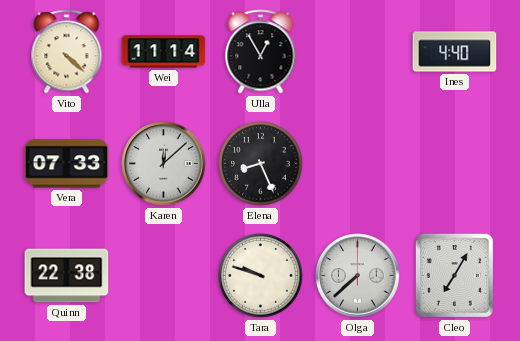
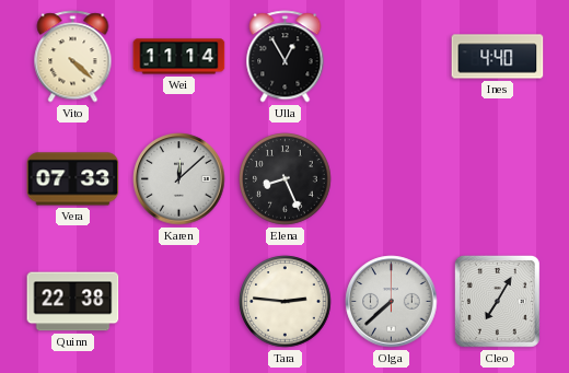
Tara: 9:48 -> 2:46 (286, 302)
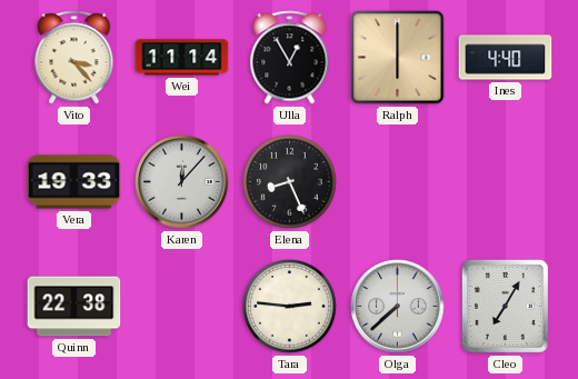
Vito: 4:22 -> 3:23 (74, 58)
Ralph: none -> 6:00 (398, 58)
Vera: 07:33 -> 19:33 (74, 182)
Karen: 12:08 -> 12:07 (182, 182)
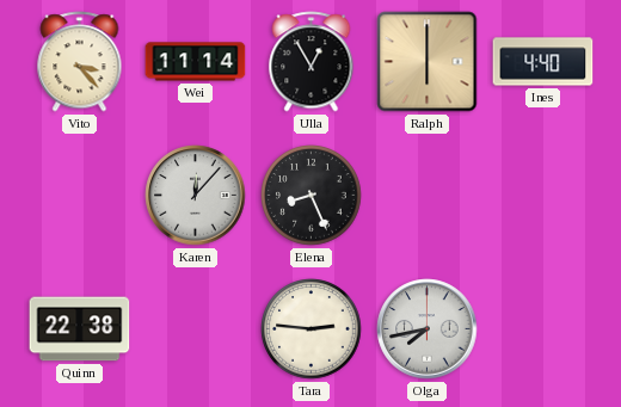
Vera: 19:33 -> none (74, 182)
Olga: 7:38 -> 7:43 (428, 329)
Cleo: 7:05 -> none (505, 306)
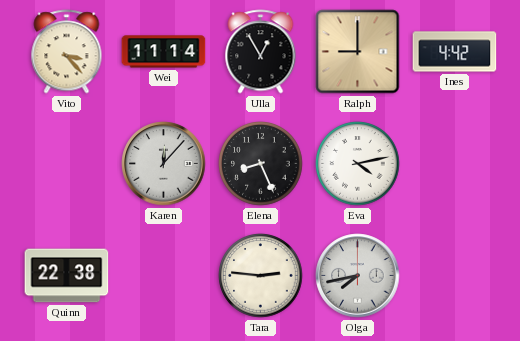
Ralph: 6:00 -> 9:00 (358, 52)
Ines: 4:40 -> 4:42 (455, 52)
Eva: none -> 4:13 (358, 164)
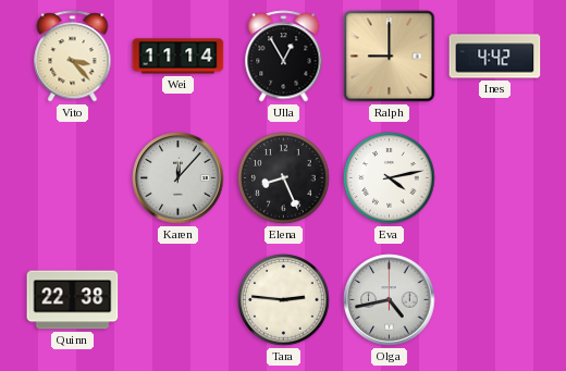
Olga: 7:43 -> 4:43 (390, 300)
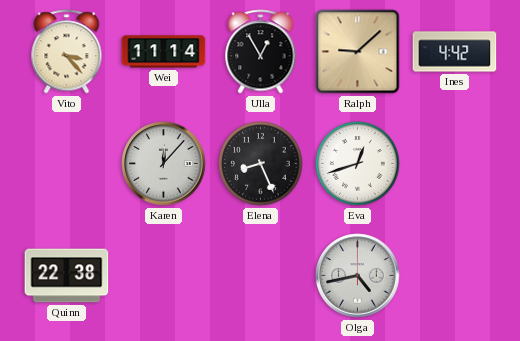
Ralph: 9:00 -> 9:08 (358, 52)
Eva: 4:13 -> 12:42 (358, 164)
Tara: 2:46 -> none (284, 300)
